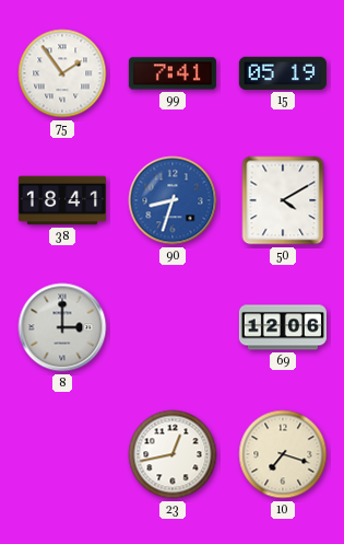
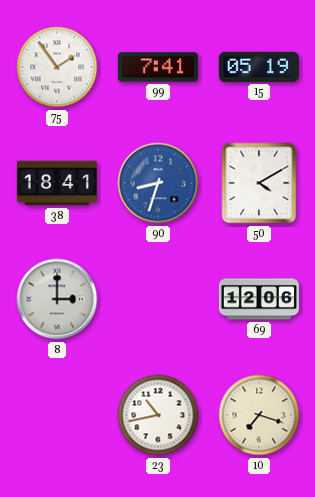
23: 12:43 -> 10:43 (158, 415)
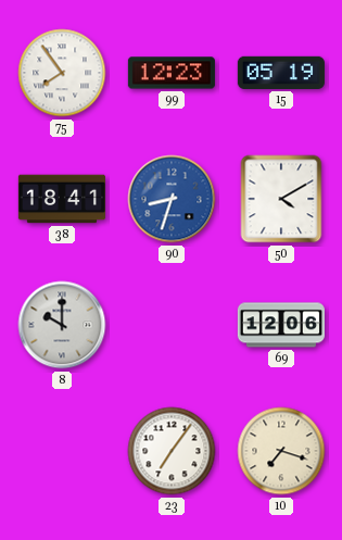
75: 1:54 -> 7:54 (62, 73)
99: 7:41 -> 12:23 (172, 73)
8: 3:00 -> 10:00 (62, 325)
23: 10:43 -> 7:06 (172, 451)
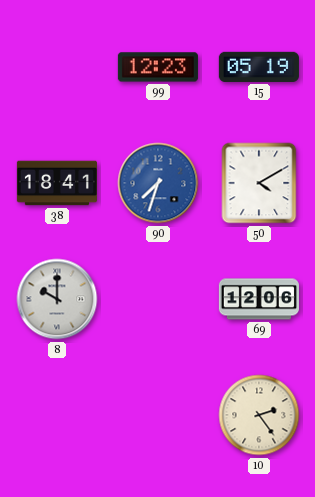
75: 7:54 -> none (62, 73)
90: 8:33 -> 7:33 (158, 183)
23: 7:06 -> none (172, 451)
10: 7:18 -> 2:24 (259, 415)
